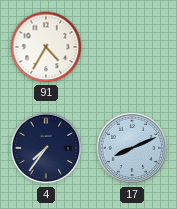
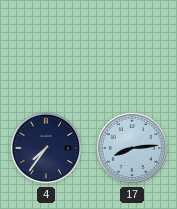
91: 4:35 -> none (46, 47)
17: 8:11 -> 8:14 (132, 148)
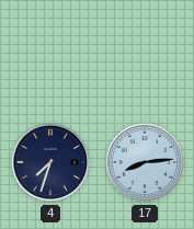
4: 7:36 -> 7:33 (50, 162)
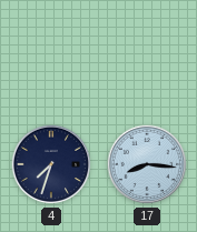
17: 8:14 -> 8:16 (147, 164)
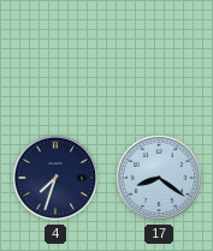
17: 8:16 -> 8:21 (159, 178)
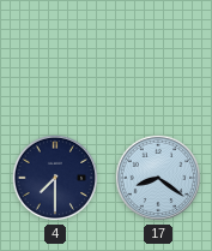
4: 7:33 -> 7:30 (55, 178)
